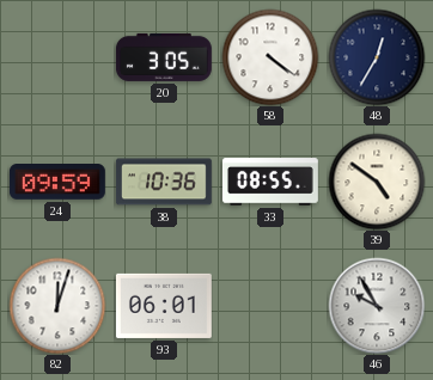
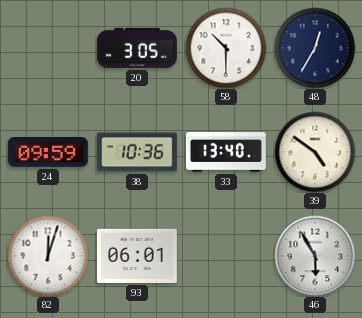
58: 4:21 -> 10:30 (226, 48)
33: 08:55 -> 13:40 (226, 152)
46: 9:55 -> 5:55 (315, 256)
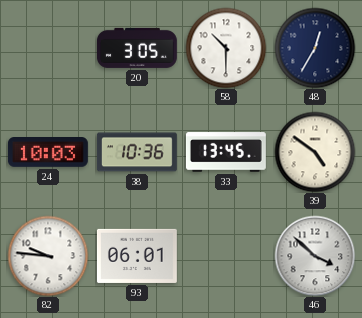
24: 09:59 -> 10:03 (48, 152)
33: 13:40 -> 13:45 (226, 152)
82: 12:03 -> 9:46 (48, 256)
46: 5:55 -> 3:52 (315, 256)
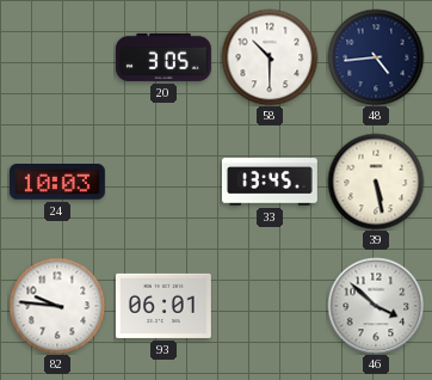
48: 12:35 -> 4:44 (376, 57)
38: 10:36 -> none (137, 152)
39: 4:51 -> 5:28 (376, 182)
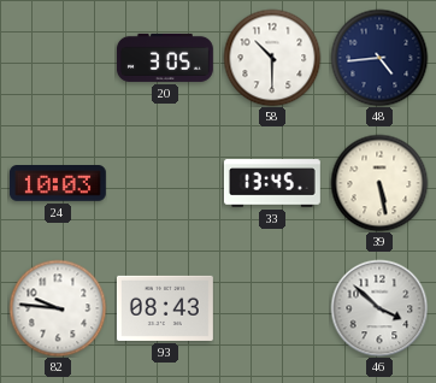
93: 06:01 -> 08:43 (165, 308)
